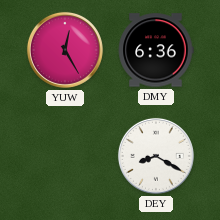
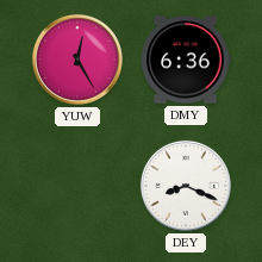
DEY: 8:20 -> 8:19 (186, 186)
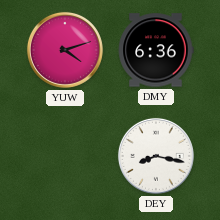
YUW: 12:25 -> 4:12 (65, 50)
DEY: 8:19 -> 8:17 (156, 156)
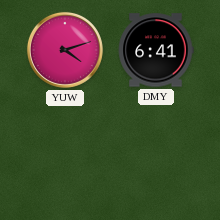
DMY: 6:36 -> 6:41 (156, 50)
DEY: 8:17 -> none (156, 156)
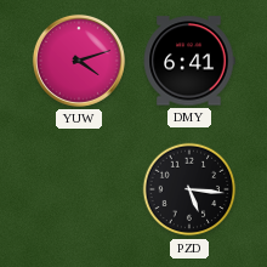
PZD: none -> 5:16 (189, 189)
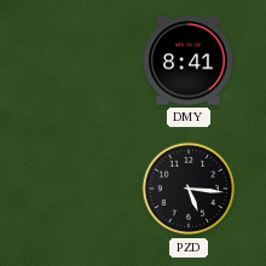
YUW: 4:12 -> none (79, 61)
DMY: 6:41 -> 8:41 (189, 60)
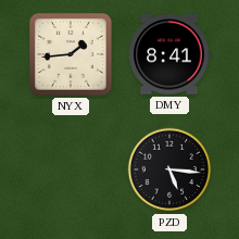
NYX: none -> 1:44 (72, 55)
